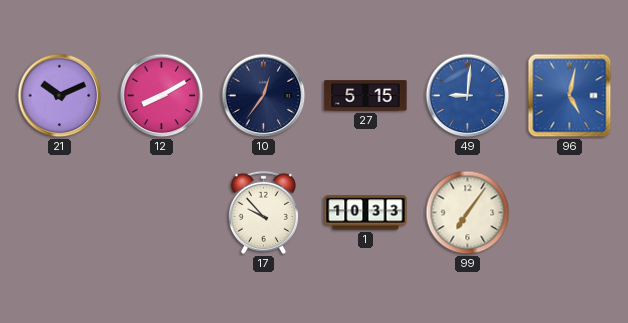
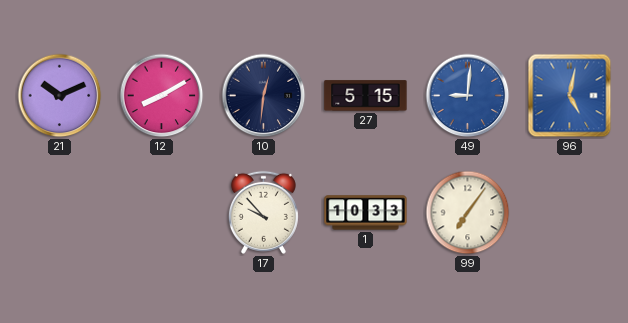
10: 12:36 -> 12:31 (264, 96)
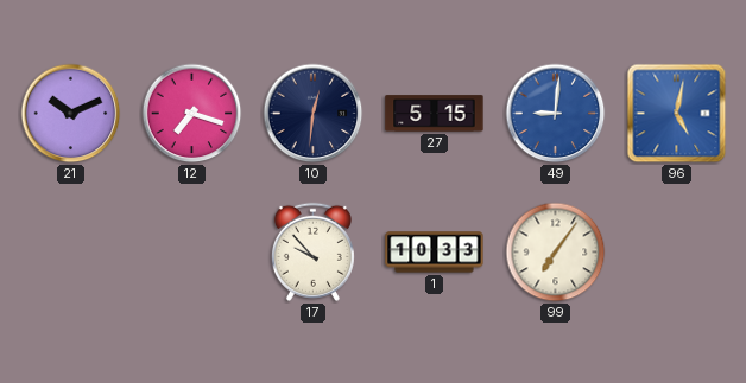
12: 8:10 -> 7:18 (192, 114)
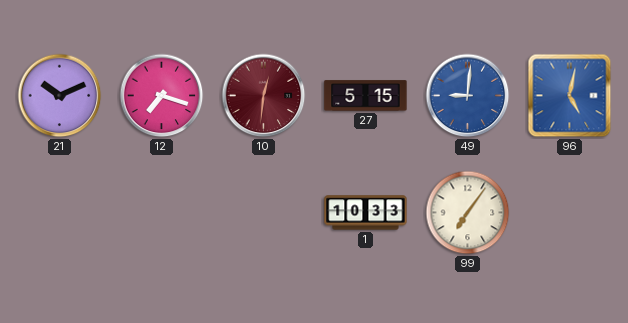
10 dial: navy -> burgundy (264, 96)
17: 9:53 -> none (312, 251)
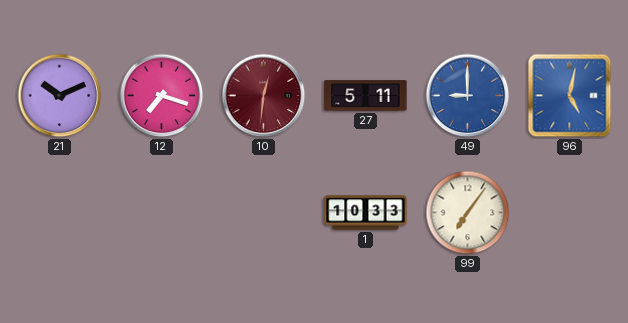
27: 5:15 -> 5:11 (366, 96)
49: 9:01 -> 9:00 (468, 96)
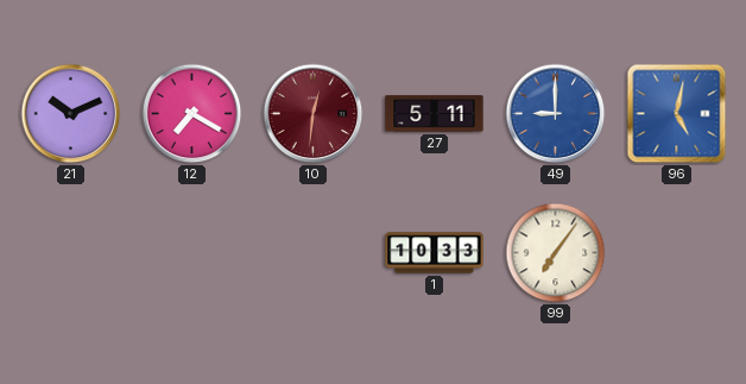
12: 7:18 -> 7:20 (192, 114)
